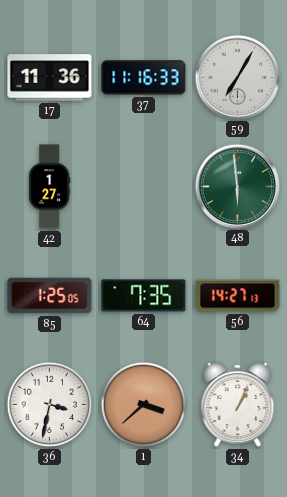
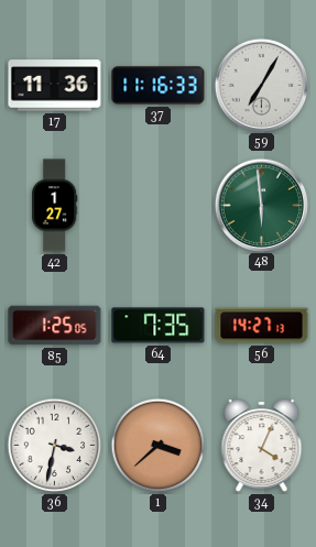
34: 1:04 -> 4:04 (262, 446)
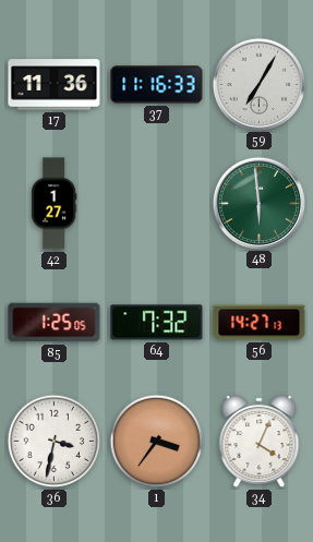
64: 7:35 -> 7:32 (157, 323)
1: 3:38 -> 3:36 (157, 442)
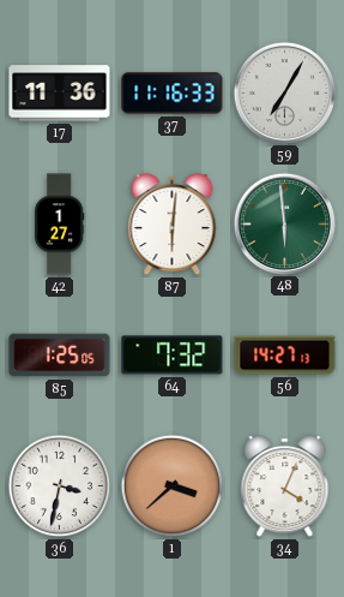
87: none -> 6:01 (173, 225)
1: 3:36 -> 3:38 (173, 486)
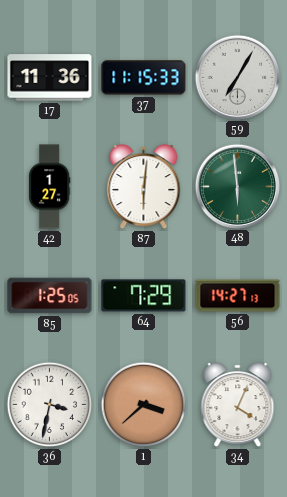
37: 11:16 -> 11:15 (144, 78)
64: 7:32 -> 7:29 (144, 296)
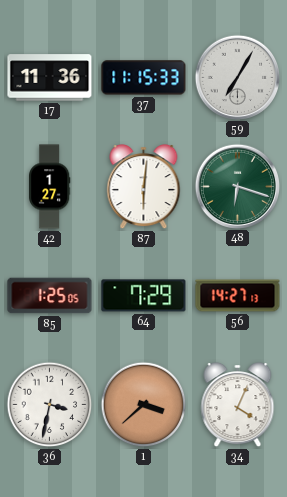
48: 5:59 -> 6:18 (237, 186)
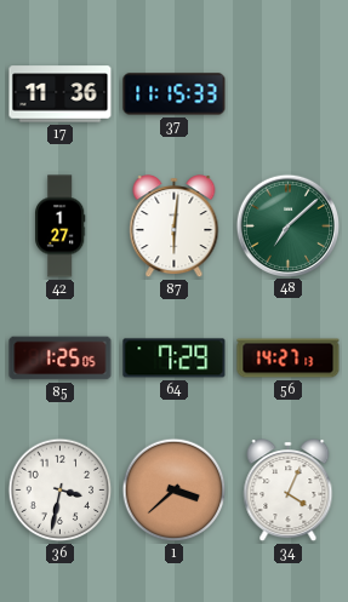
59: 7:05 -> none (237, 77)
48: 6:18 -> 7:08 (287, 225)
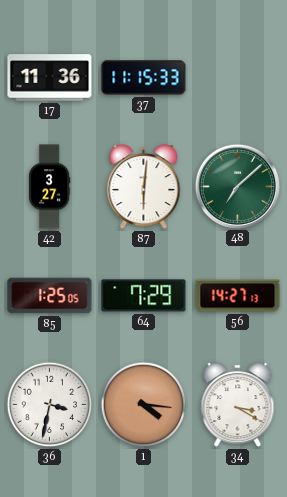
42: 1:27 -> 3:27 (50, 187)
1: 3:38 -> 4:16 (144, 405)
34: 4:04 -> 3:20 (238, 405)
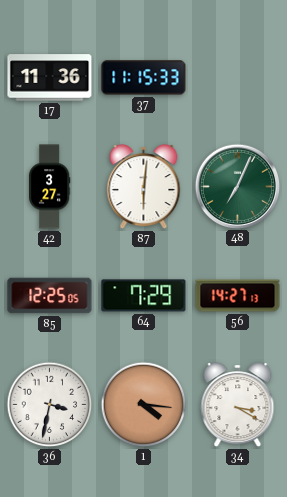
48: 7:08 -> 7:04 (237, 186)
85: 1:25 -> 12:25 (50, 296)
